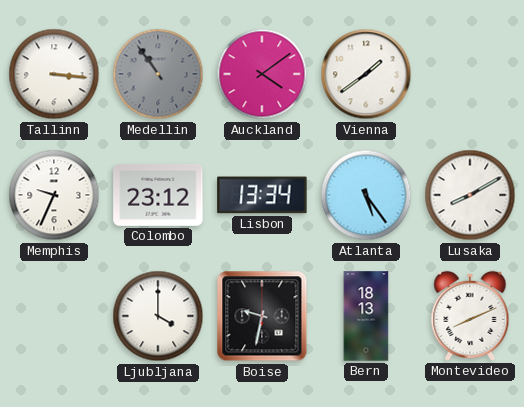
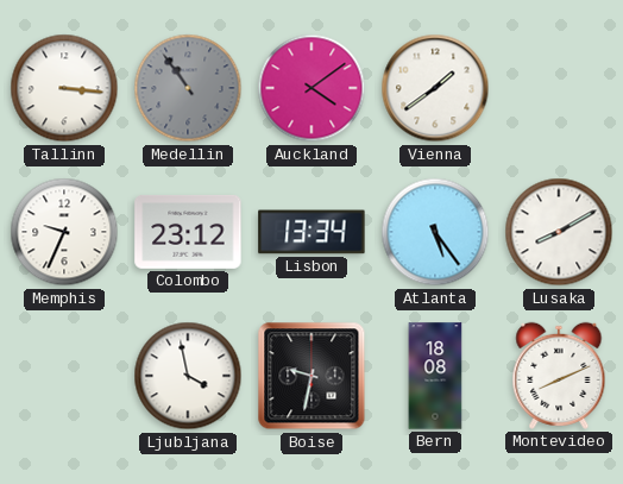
Ljubljana: 4:00 -> 3:58 (188, 376)
Bern: 18:13 -> 18:08 (435, 376)
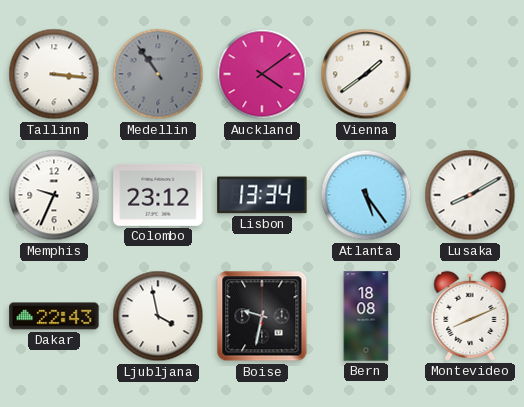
Dakar: none -> 22:43 (54, 316)
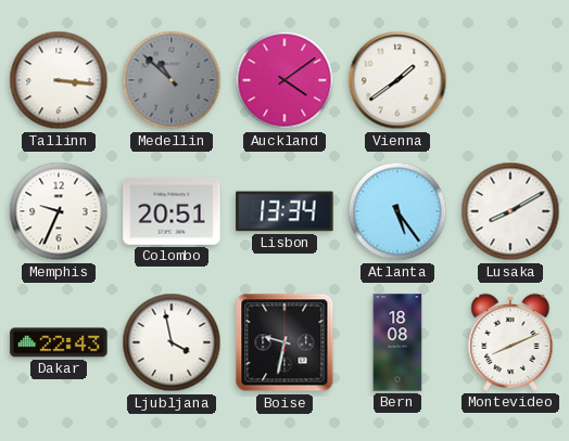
Medellin: 10:54 -> 10:52 (172, 80)
Colombo: 23:12 -> 20:51 (172, 211)
